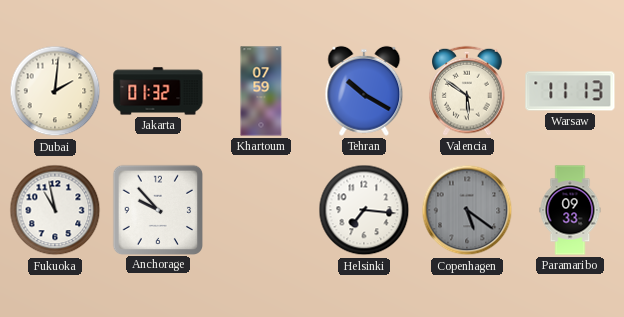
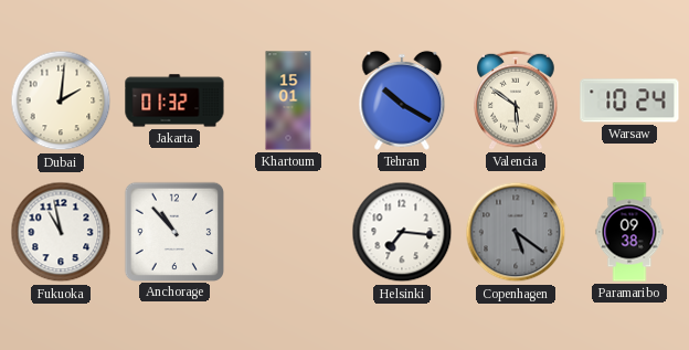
Khartoum: 07:59 -> 15:01 (288, 100)
Warsaw: 11:13 -> 10:24 (629, 100)
Anchorage: 9:53 -> 10:53 (173, 231)
Paramaribo: 09:33 -> 09:38 (629, 232)
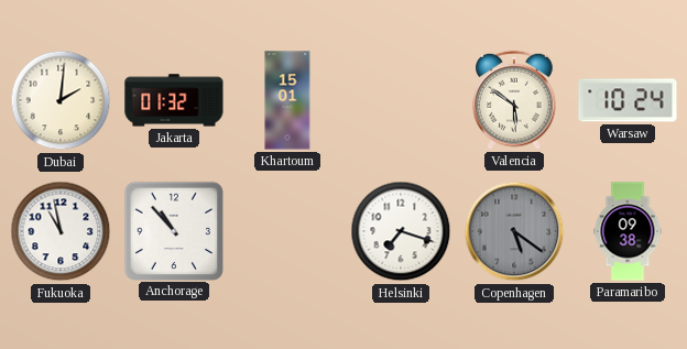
Tehran: 10:20 -> none (402, 100)
Helsinki: 7:16 -> 7:18 (401, 231)
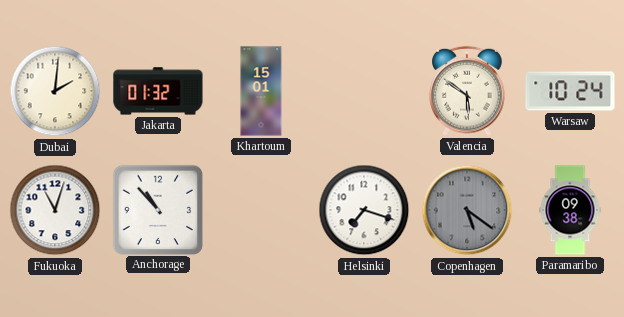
Fukuoka: 10:58 -> 11:03 (55, 210)
